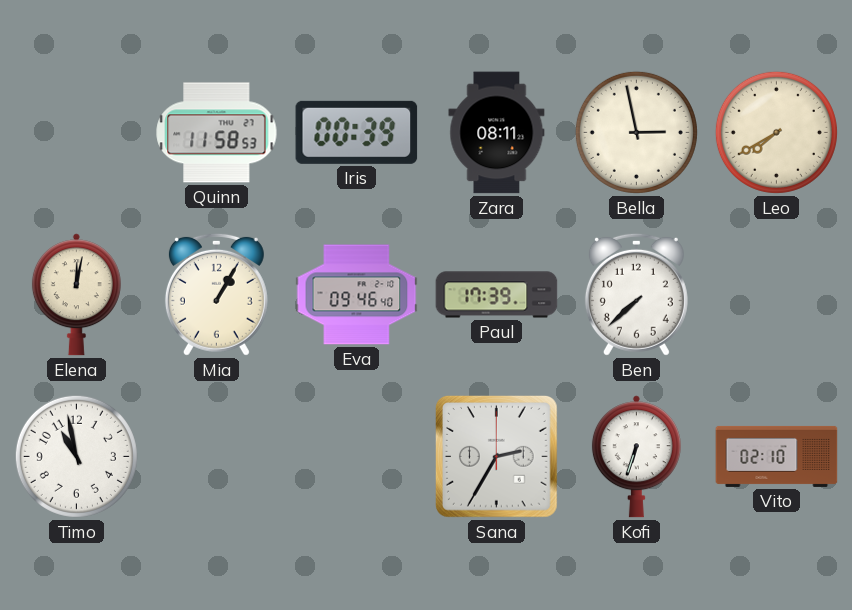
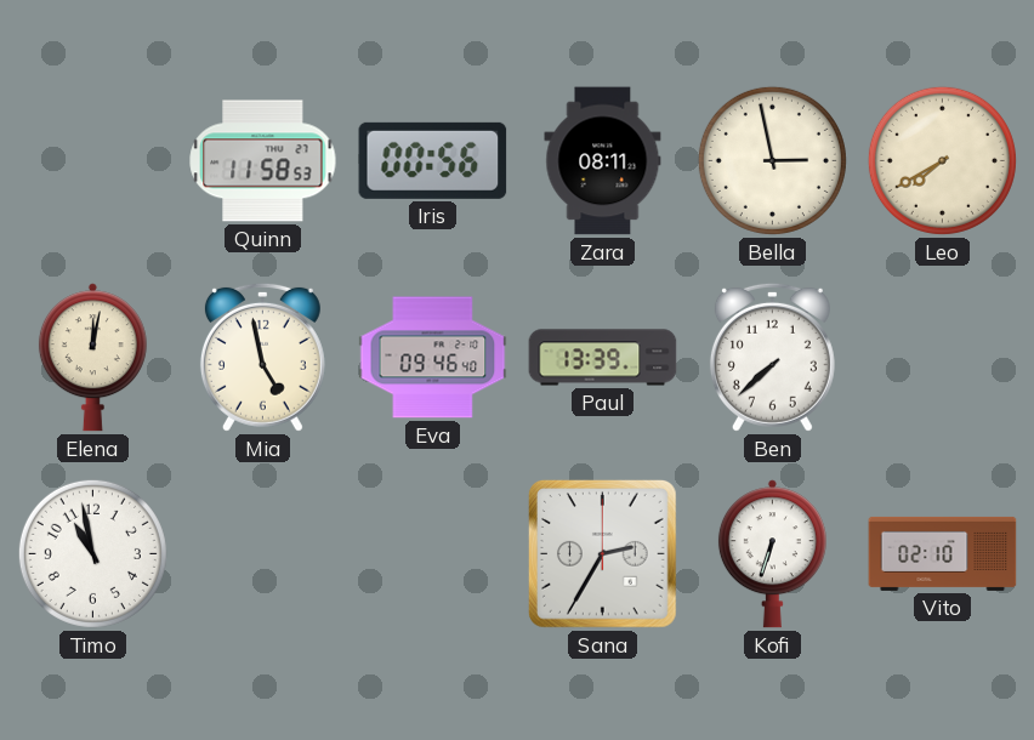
Iris: 00:39 -> 00:56 (433, 160)
Mia: 1:05 -> 4:58 (262, 357)
Paul: 17:39 -> 13:39 (603, 358)
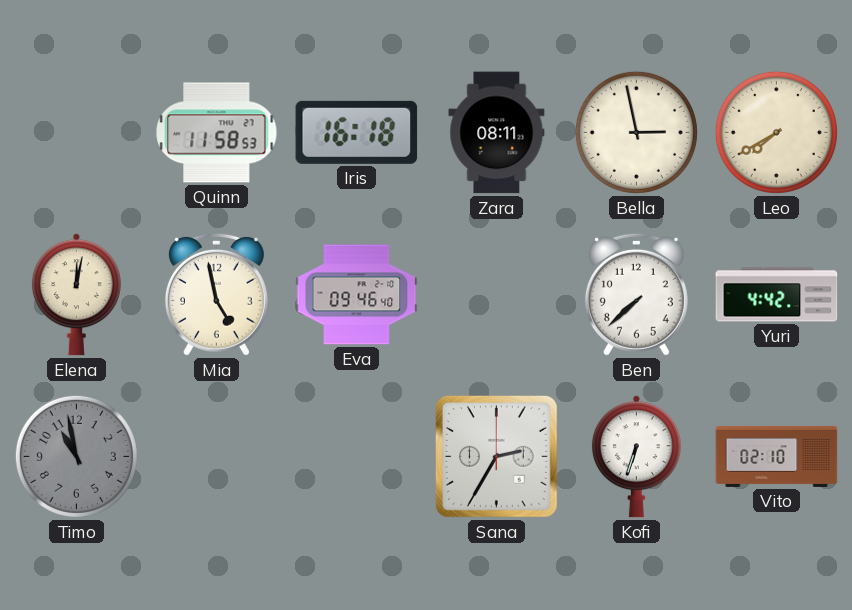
Iris: 00:56 -> 16:18 (357, 132)
Paul: 13:39 -> none (603, 358)
Yuri: none -> 4:42 (777, 295)
Timo dial: white -> grey (76, 456)
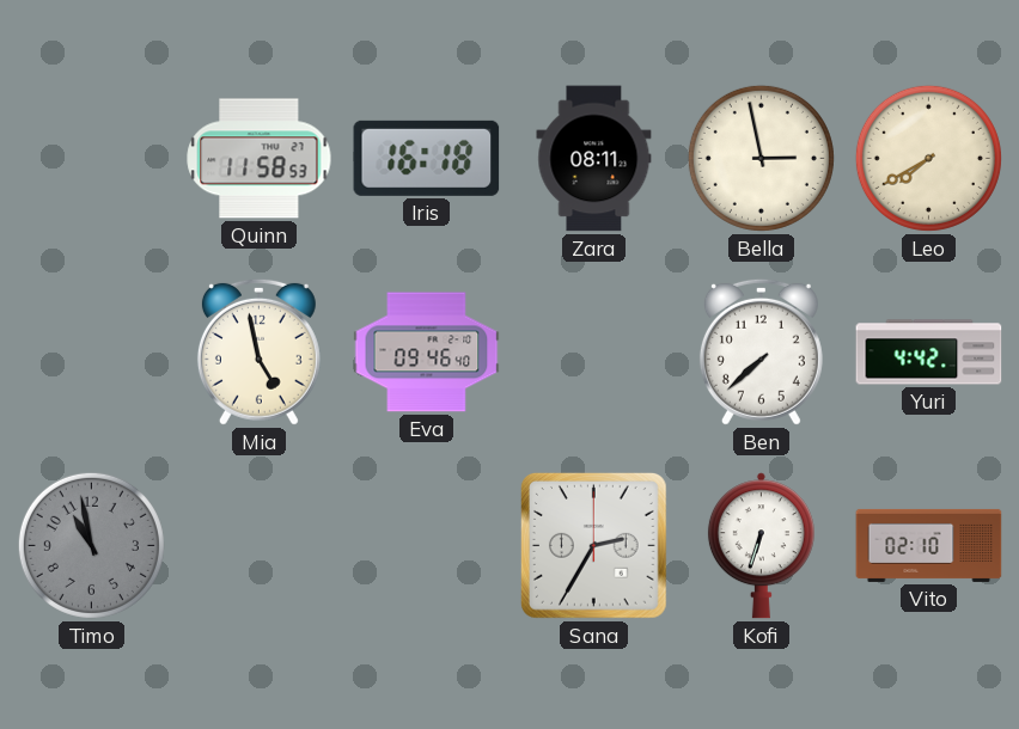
Elena: 12:02 -> none (76, 295)
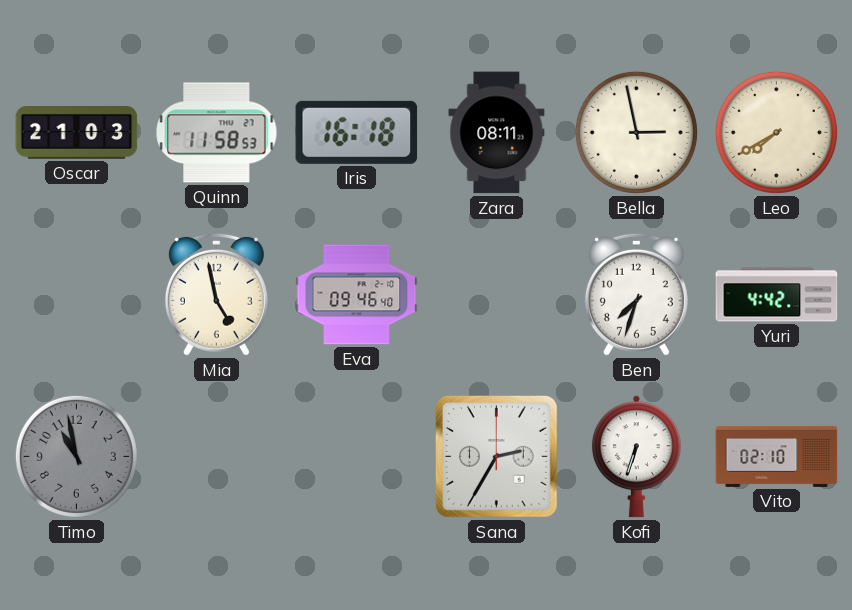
Oscar: none -> 21:03 (77, 133)
Ben: 7:38 -> 7:33 (636, 294)
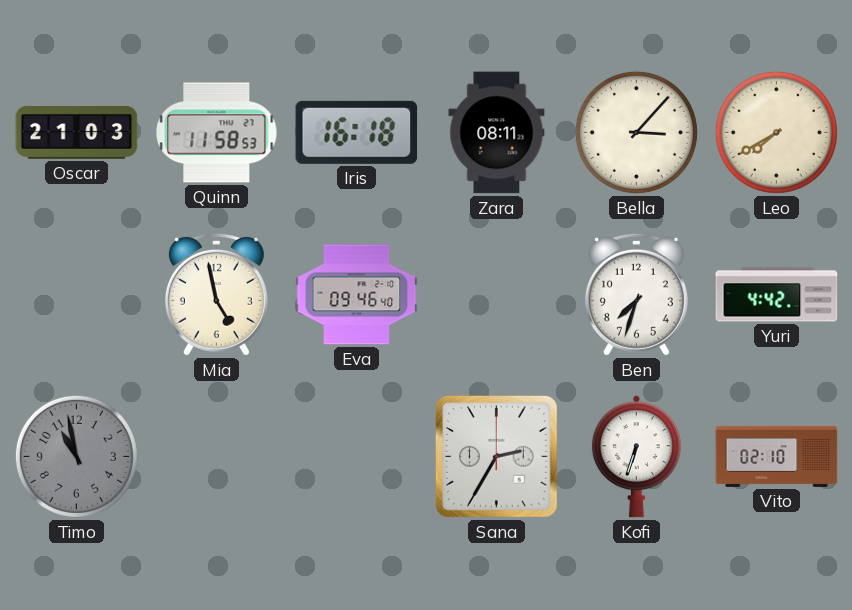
Bella: 2:58 -> 3:07 (636, 132)
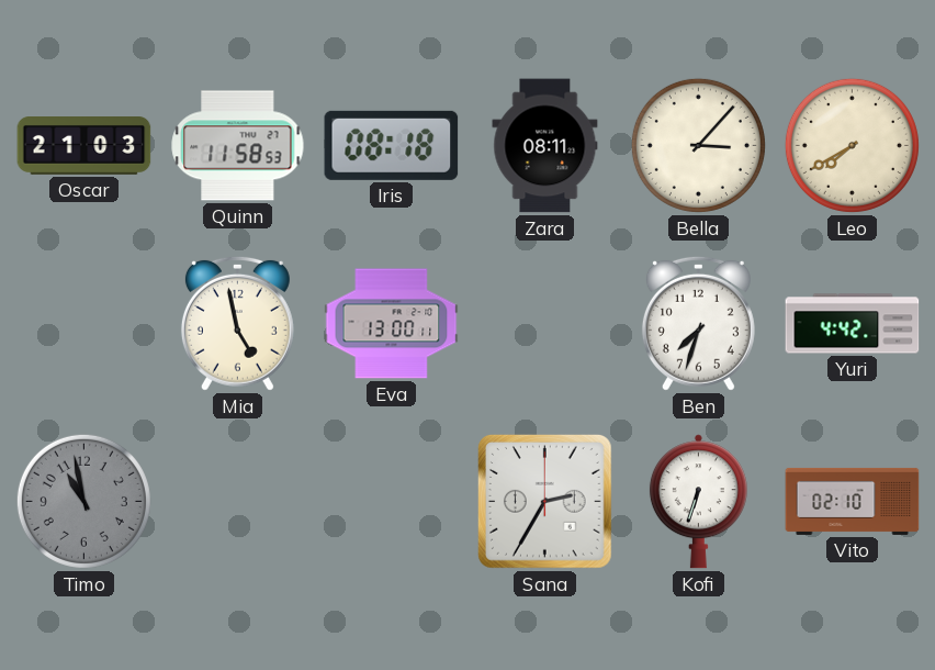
Iris: 16:18 -> 08:18 (392, 145)
Eva: 09:46 -> 13:00 (392, 324)
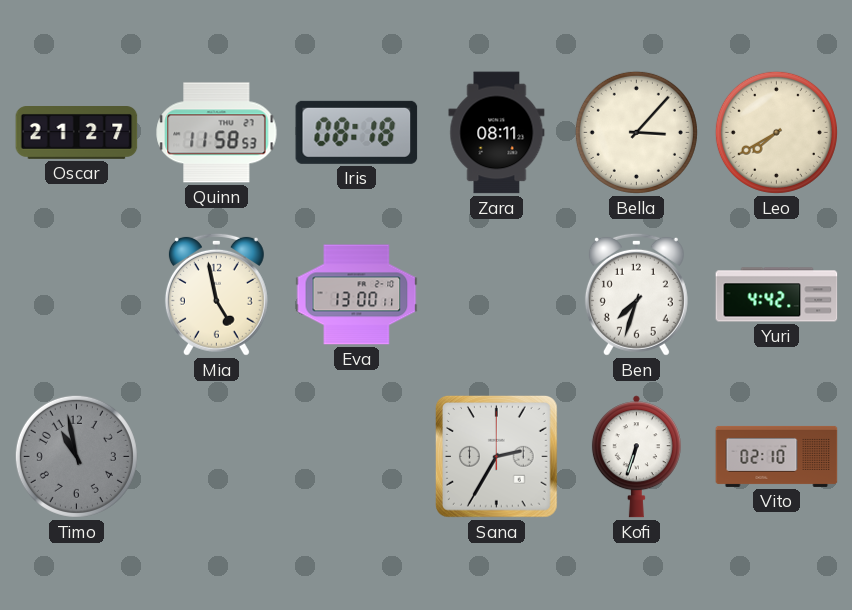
Oscar: 21:03 -> 21:27 (77, 133)
